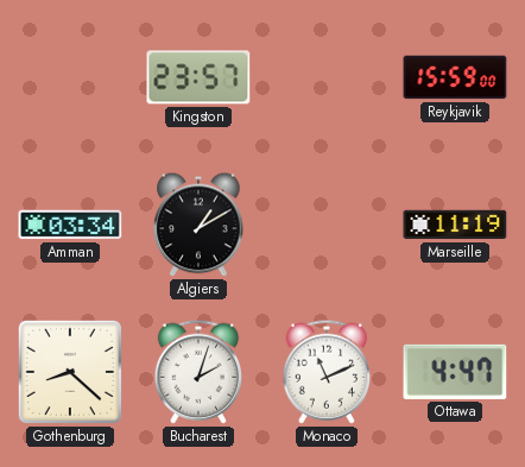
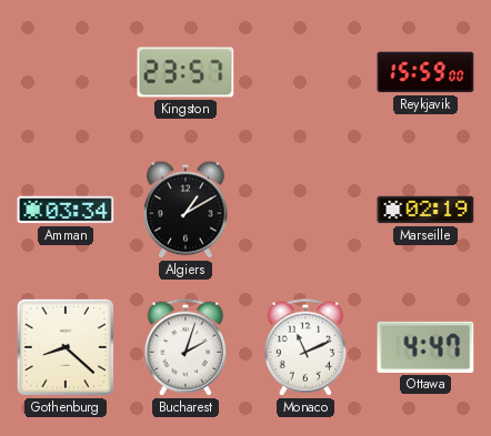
Marseille: 11:19 -> 02:19 (425, 210)
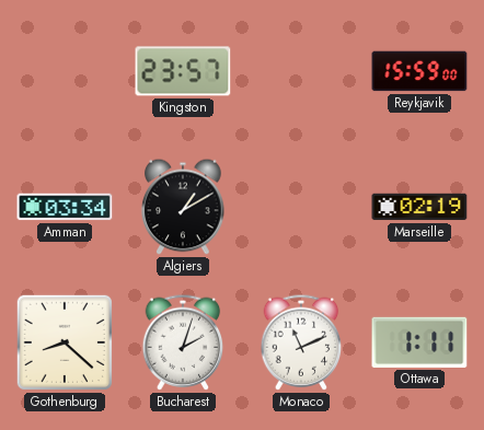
Ottawa: 4:47 -> 1:11 (419, 342)
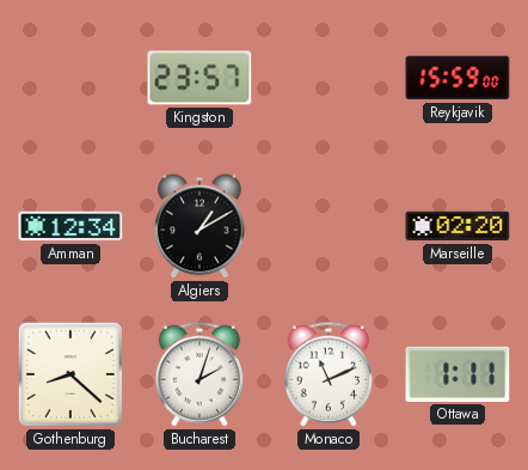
Amman: 03:34 -> 12:34 (70, 226)
Marseille: 02:19 -> 02:20 (458, 226)
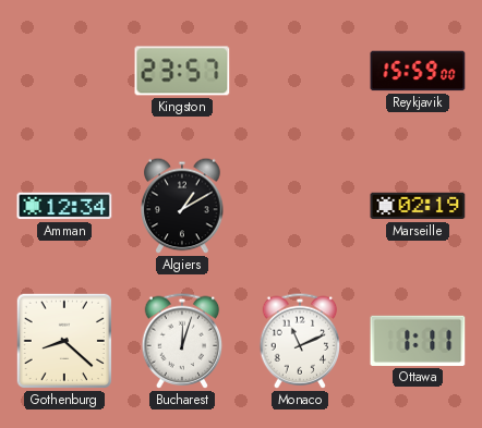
Marseille: 02:20 -> 02:19 (418, 206)
Bucharest: 2:03 -> 12:03 (182, 341)
